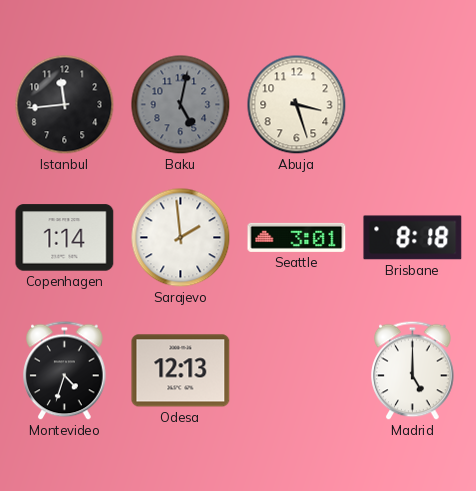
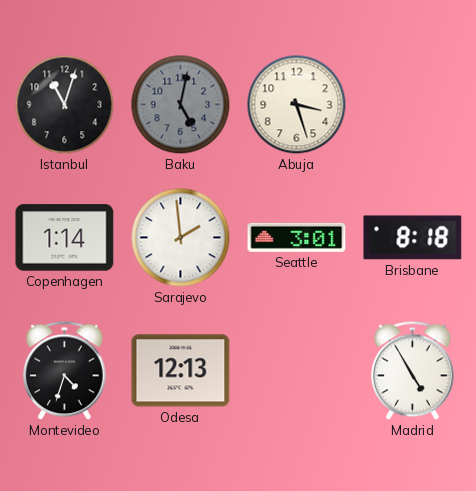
Istanbul: 11:44 -> 11:03 (65, 105)
Madrid: 5:00 -> 4:55 (413, 371)
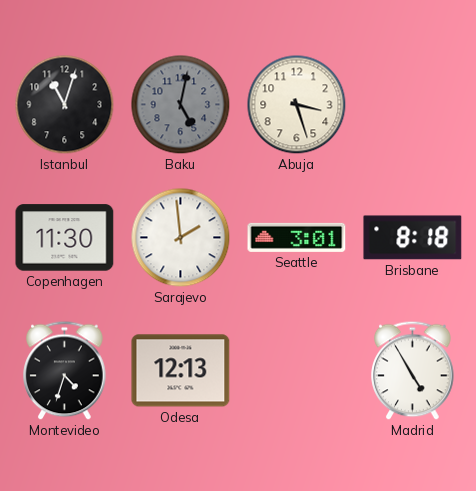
Copenhagen: 1:14 -> 11:30 (65, 238)
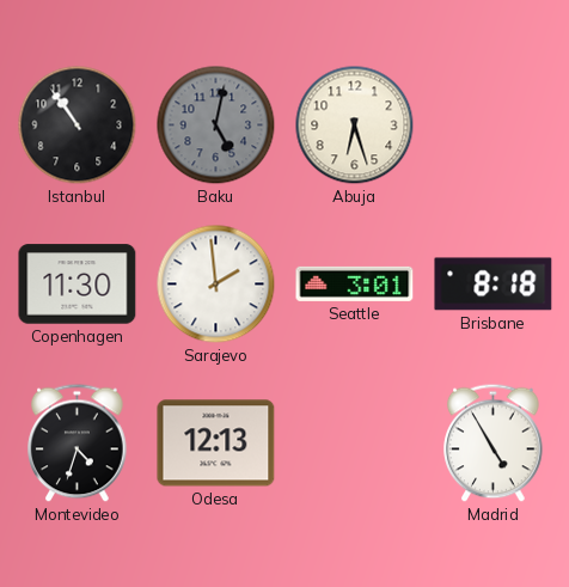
Istanbul: 11:03 -> 10:54 (78, 126)
Abuja: 3:27 -> 6:27 (355, 126)
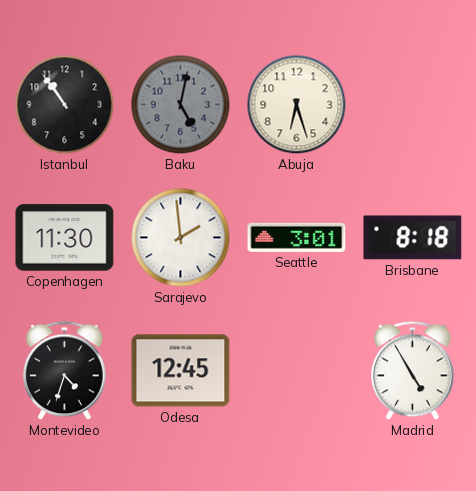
Odesa: 12:13 -> 12:45 (181, 371)
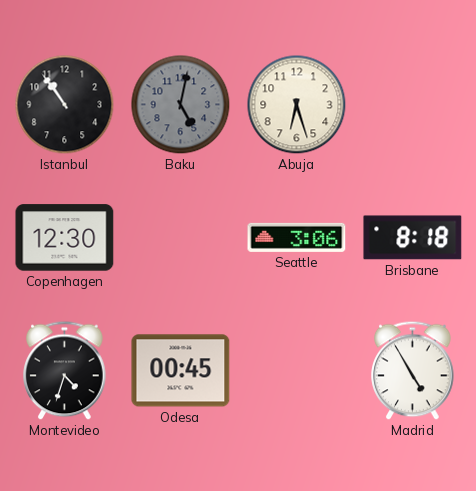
Copenhagen: 11:30 -> 12:30 (65, 238)
Sarajevo: 1:59 -> none (181, 238)
Seattle: 3:01 -> 3:06 (297, 237)
Odesa: 12:45 -> 00:45 (181, 371)
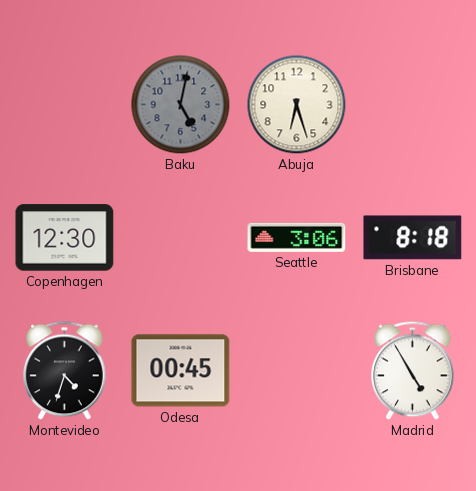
Istanbul: 10:54 -> none (65, 105)
